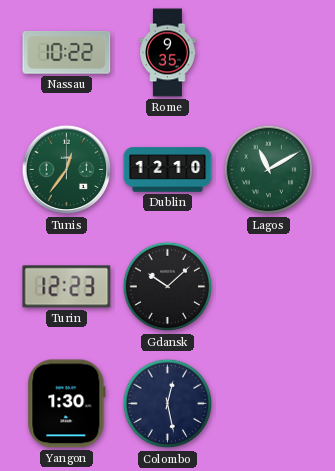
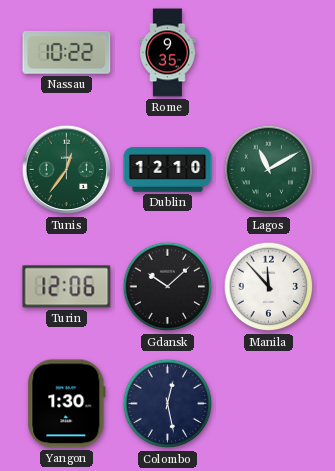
Turin: 12:23 -> 12:06 (67, 287)
Manila: none -> 11:53 (269, 287)
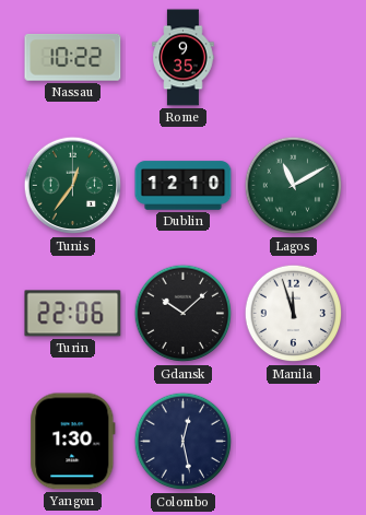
Turin: 12:06 -> 22:06 (73, 314)
Manila: 11:53 -> 11:57 (294, 314)
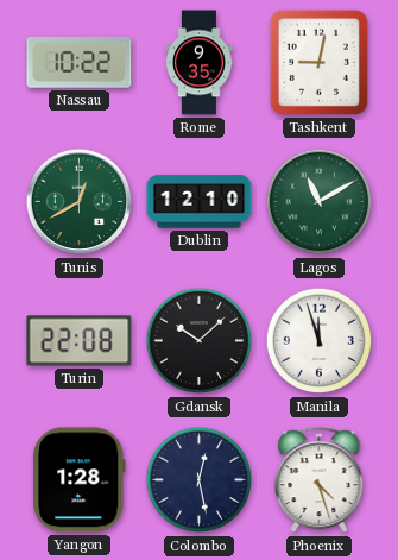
Tashkent: none -> 9:02 (318, 62)
Tunis: 12:36 -> 12:40 (80, 202)
Turin: 22:06 -> 22:08 (80, 341)
Yangon: 1:30 -> 1:28 (80, 480)
Phoenix: none -> 4:27 (320, 480)
